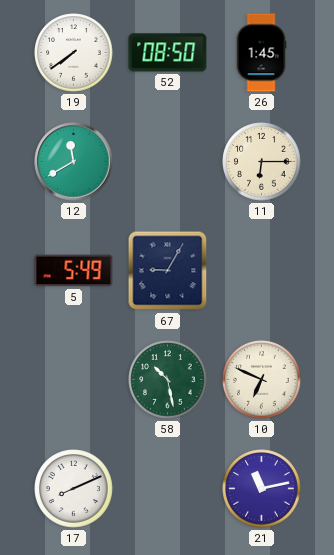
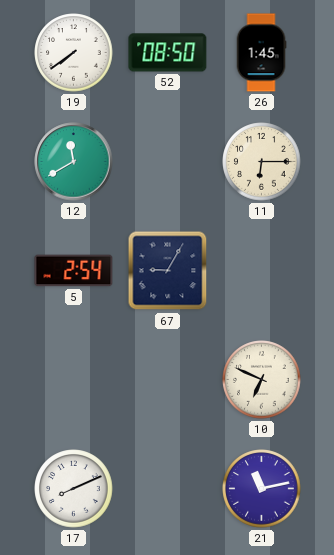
5: 5:49 -> 2:54 (74, 271)
58: 10:28 -> none (168, 380)
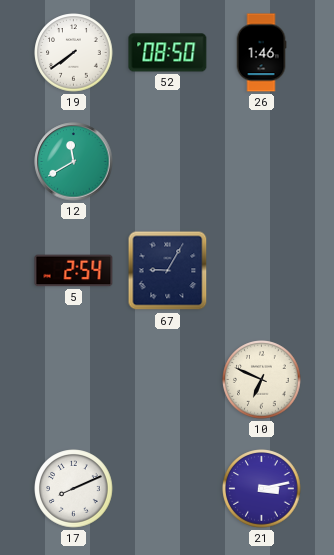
26: 1:45 -> 1:46 (261, 53)
11: 6:15 -> none (262, 162)
21: 11:13 -> 3:13 (262, 489)
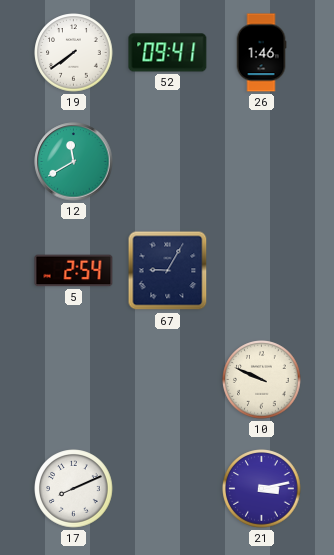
52: 08:50 -> 09:41 (168, 53)
10: 6:49 -> 9:49 (262, 380)
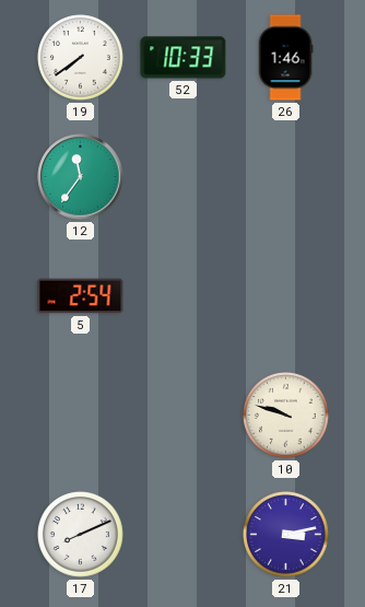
52: 09:41 -> 10:33 (184, 58)
12: 11:40 -> 11:36 (81, 177)
67: 9:05 -> none (168, 271)
10: 9:49 -> 9:48 (286, 416)
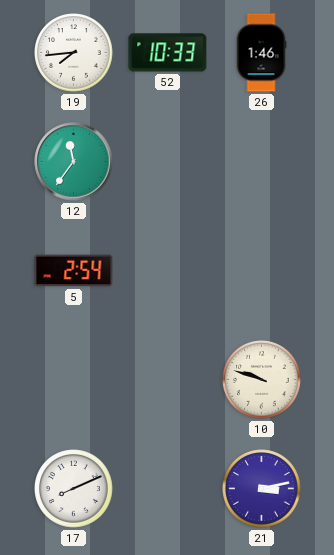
19: 7:39 -> 7:44 (74, 53)
